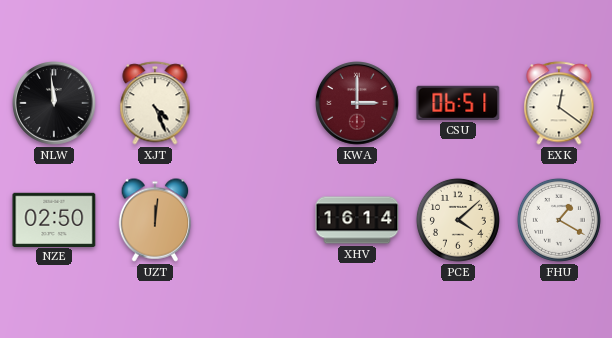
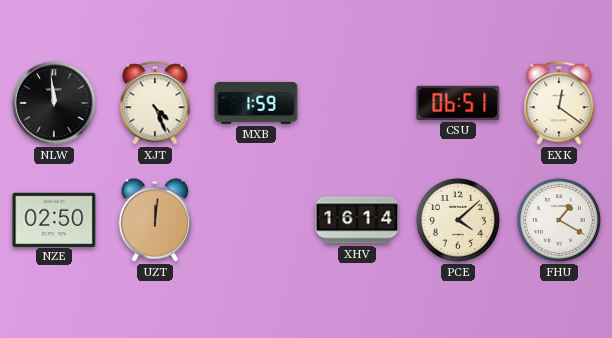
MXB: none -> 1:59 (256, 103)
KWA: 3:00 -> none (358, 104)
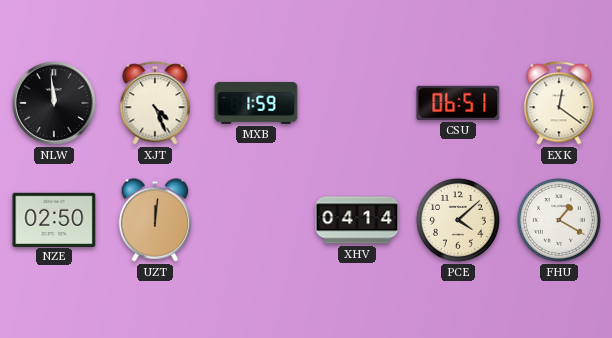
XHV: 16:14 -> 04:14 (357, 220)
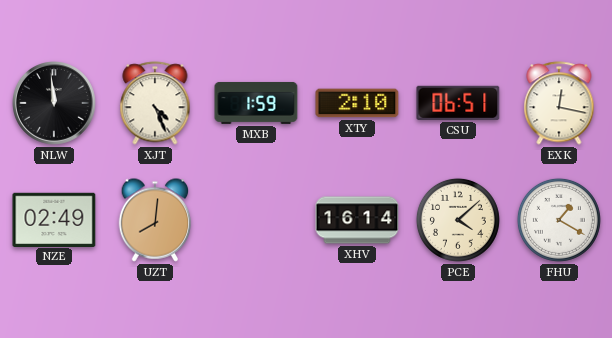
XTY: none -> 2:10 (357, 103)
EXK: 12:21 -> 12:17 (559, 103)
NZE: 02:50 -> 02:49 (54, 219)
UZT: 12:01 -> 8:01 (155, 220)
XHV: 04:14 -> 16:14 (357, 220)
